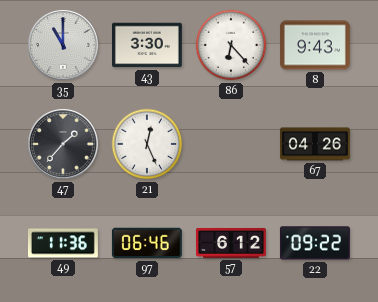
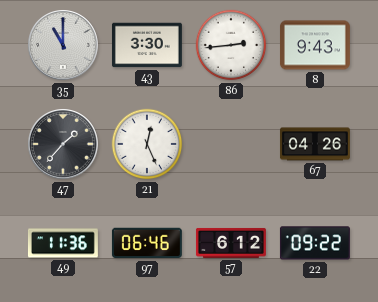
86: 6:23 -> 2:44 (231, 45)
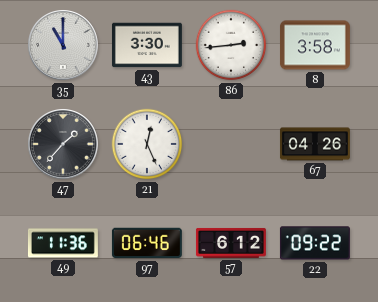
8: 9:43 -> 3:58 (315, 45)
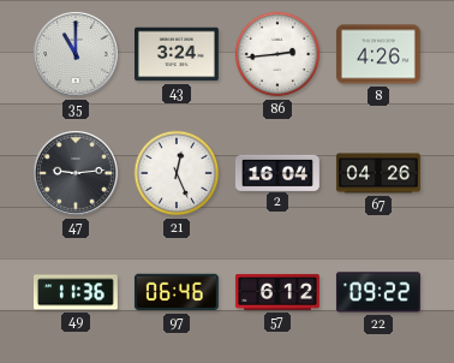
43: 3:30 -> 3:24 (177, 54)
8: 3:58 -> 4:26 (378, 54)
47: 1:37 -> 9:14 (77, 174)
2: none -> 16:04 (277, 172)
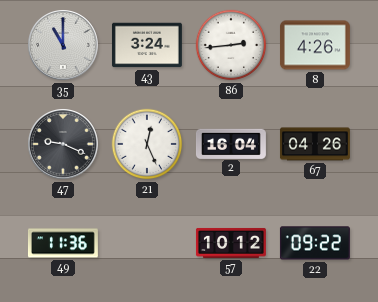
47: 9:14 -> 9:19 (64, 145)
97: 06:46 -> none (177, 292)
57: 6:12 -> 10:12 (231, 243)
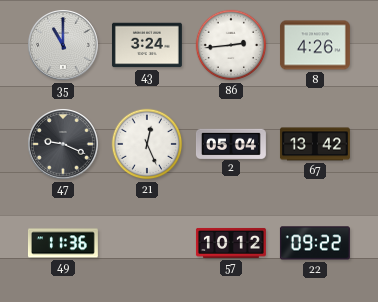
2: 16:04 -> 05:04 (231, 143)
67: 04:26 -> 13:42 (315, 144)
